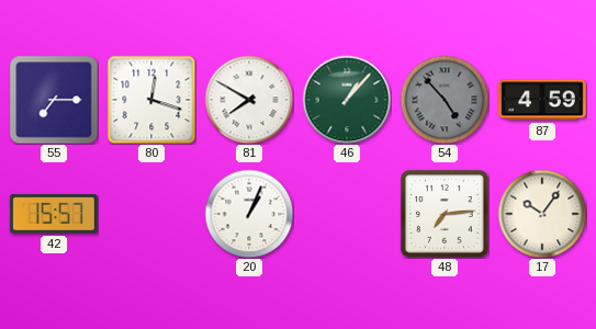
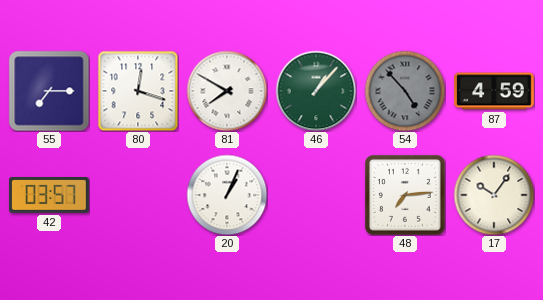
42: 15:57 -> 03:57 (49, 196)
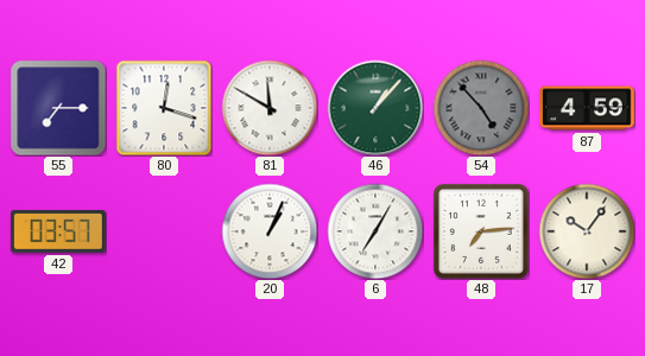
81: 7:50 -> 11:50 (270, 108)
6: none -> 7:05 (375, 231)
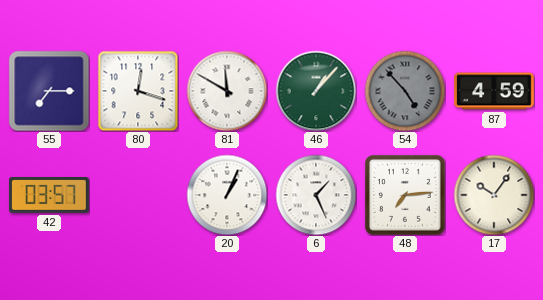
6: 7:05 -> 1:26 (316, 195)
